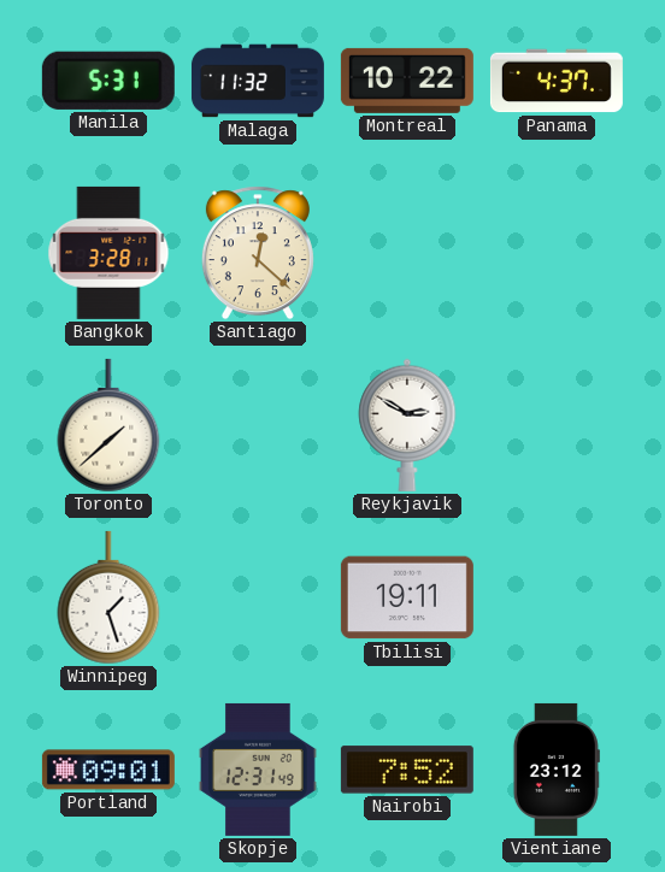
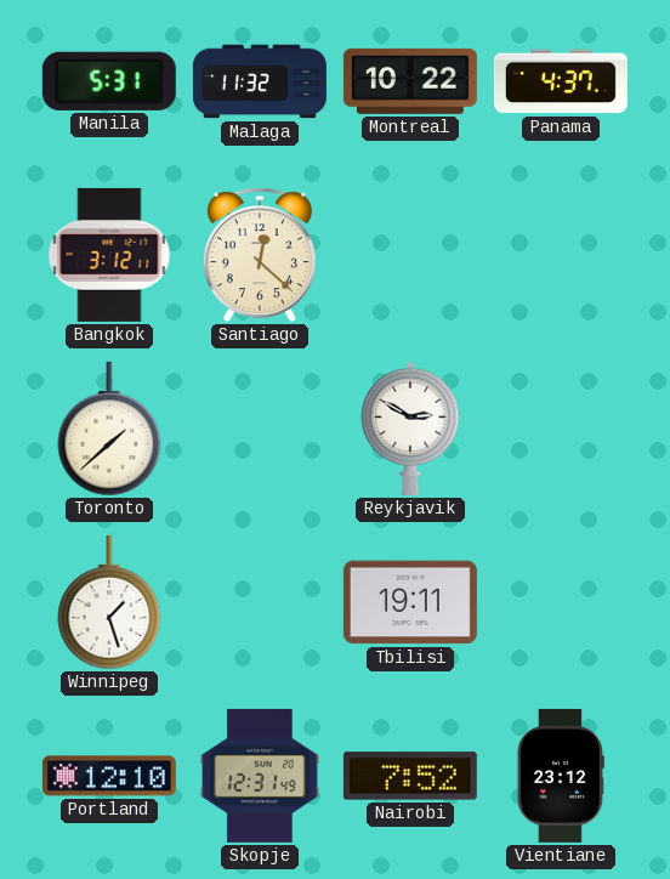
Bangkok: 3:28 -> 3:12 (109, 255)
Portland: 09:01 -> 12:10 (109, 776)
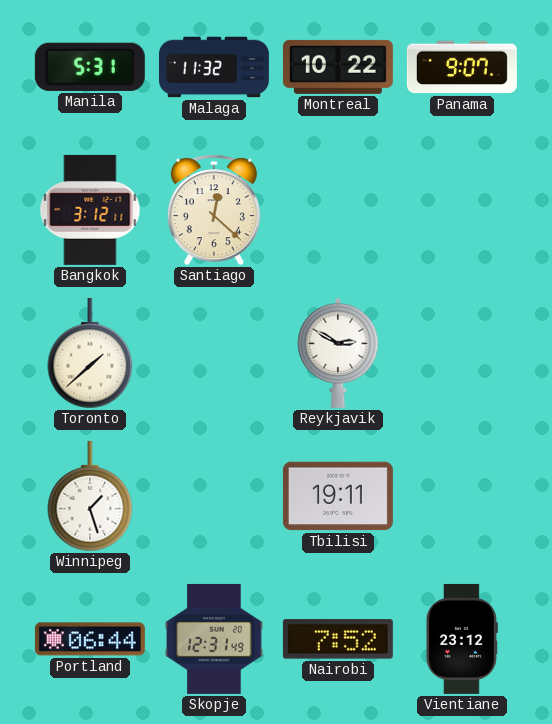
Panama: 4:37 -> 9:07 (462, 67)
Portland: 12:10 -> 06:44 (90, 639)
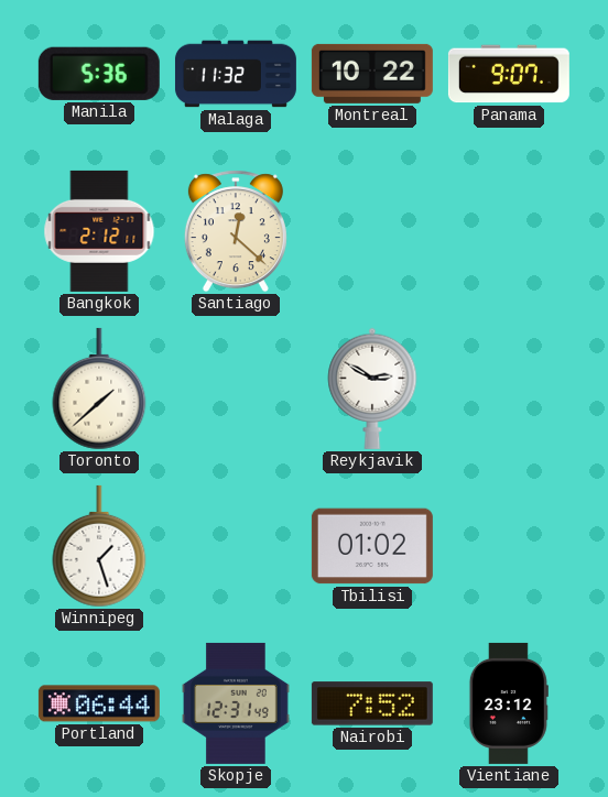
Manila: 5:31 -> 5:36 (99, 74)
Bangkok: 3:12 -> 2:12 (99, 231)
Tbilisi: 19:11 -> 01:02 (372, 546)
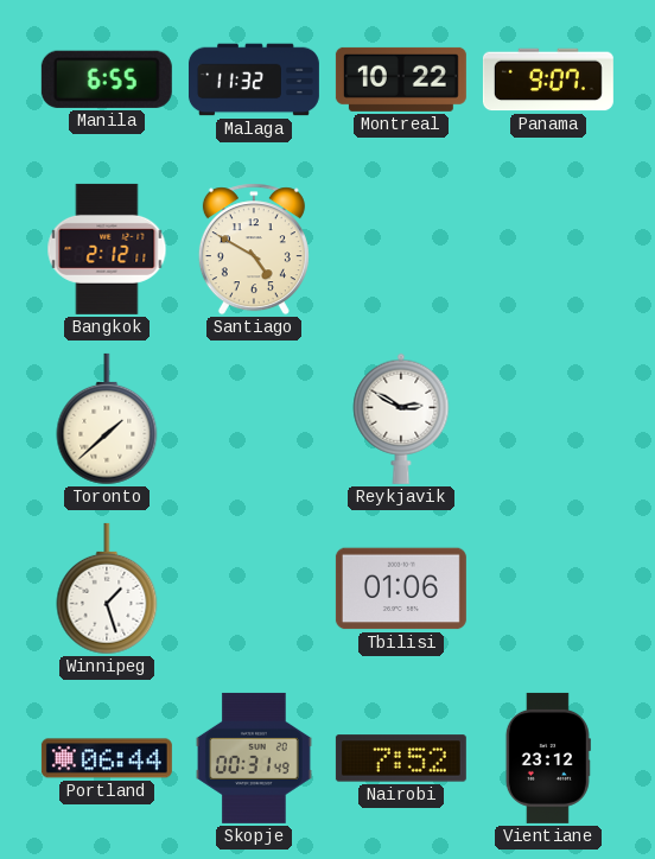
Manila: 5:36 -> 6:55 (107, 79)
Santiago: 12:22 -> 4:50 (254, 249)
Tbilisi: 01:02 -> 01:06 (401, 588)
Skopje: 12:31 -> 00:31 (255, 758)
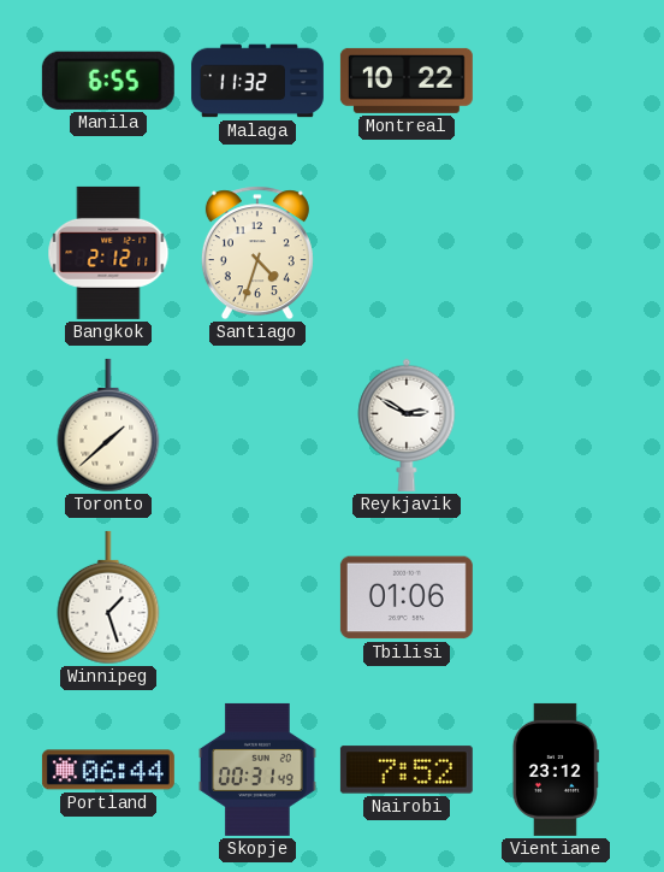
Panama: 9:07 -> none (548, 79)
Santiago: 4:50 -> 4:33 (257, 253)
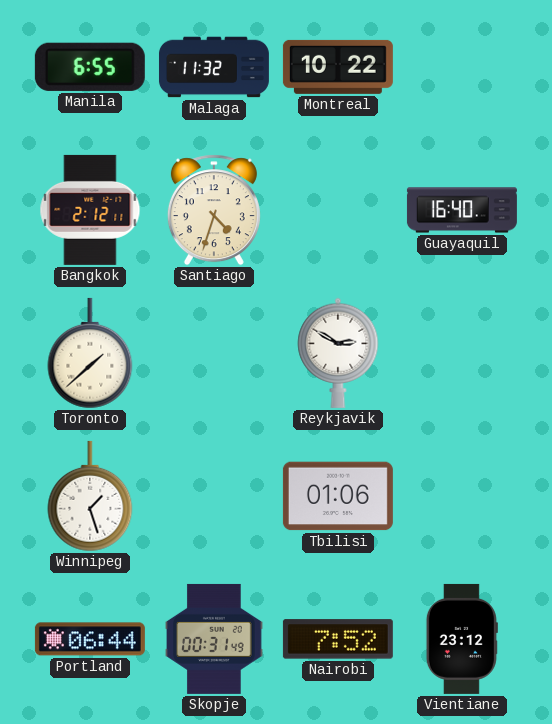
Guayaquil: none -> 16:40 (462, 210)
